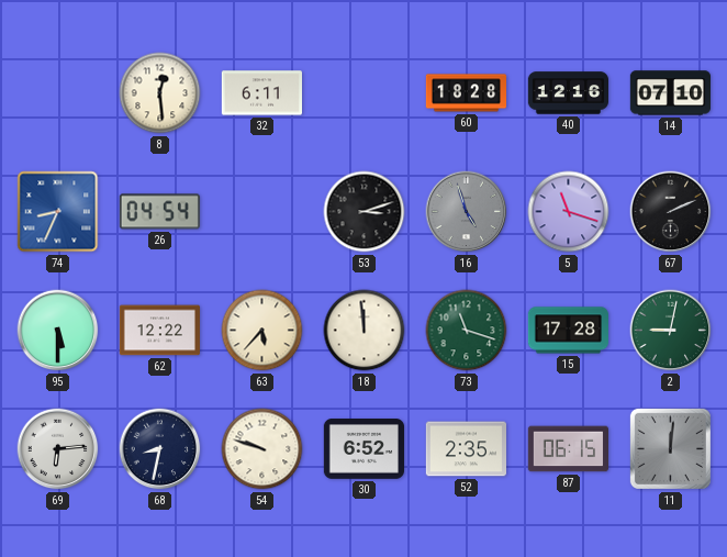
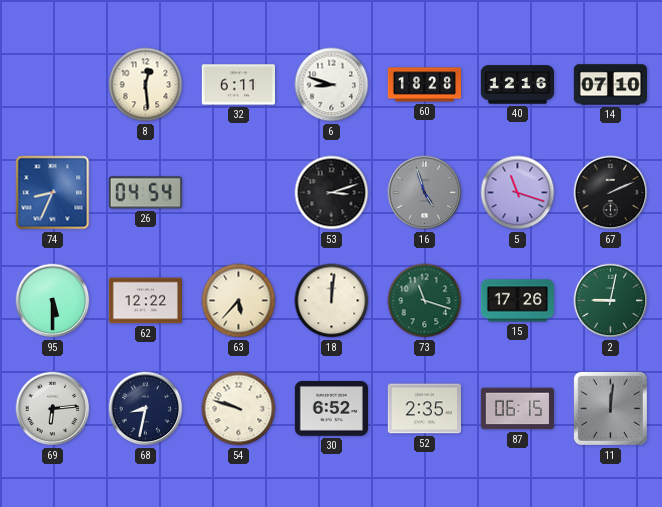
6: none -> 8:48 (332, 85)
18: 11:59 -> 12:01 (332, 301)
15: 17:28 -> 17:26 (517, 301)
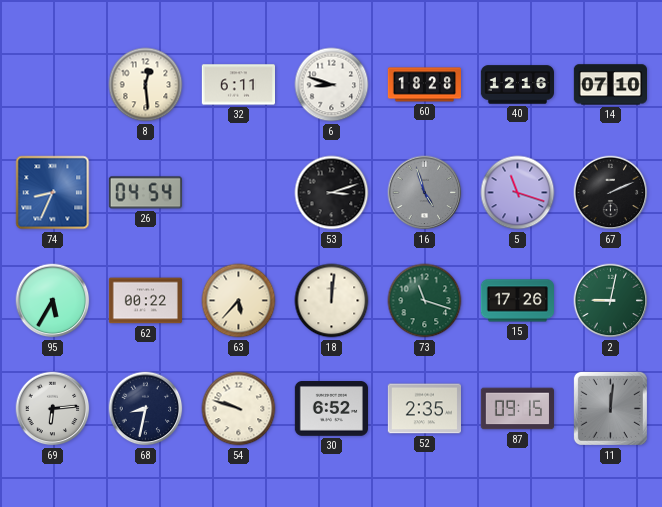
95: 5:30 -> 5:35 (53, 301)
62: 12:22 -> 00:22 (145, 301)
87: 06:15 -> 09:15 (517, 409)
